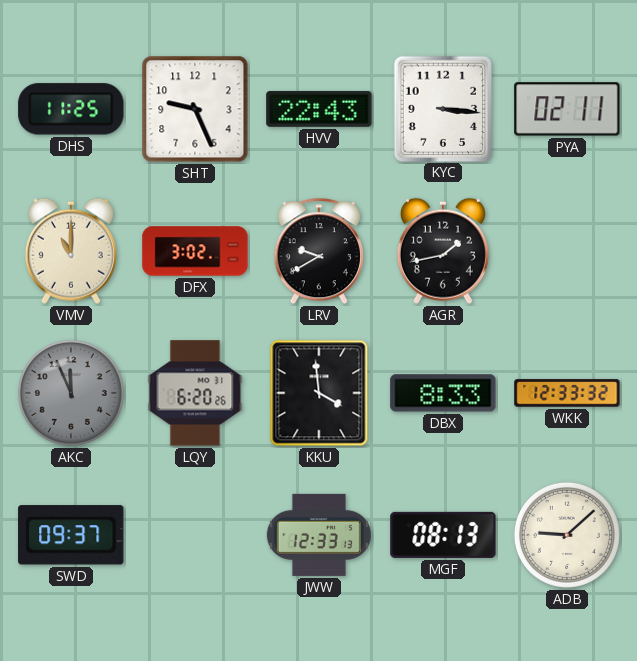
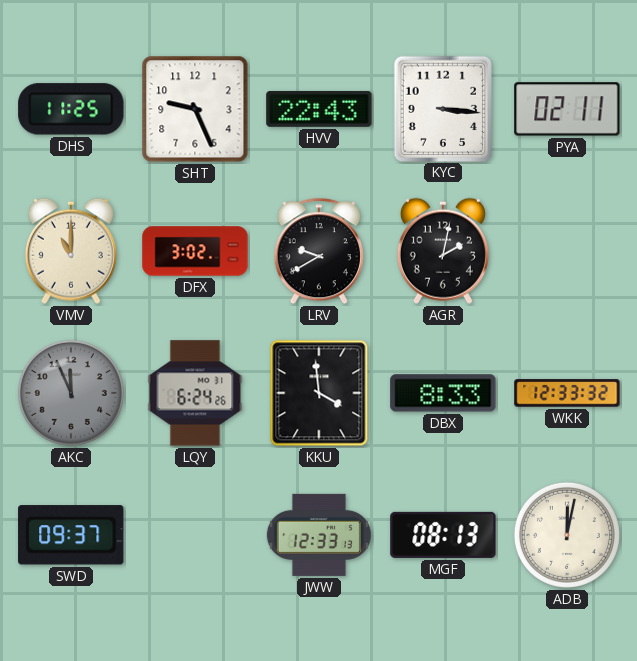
AGR: 1:43 -> 2:02 (443, 251)
LQY: 6:20 -> 6:24 (195, 393)
ADB: 9:08 -> 12:02 (567, 535)
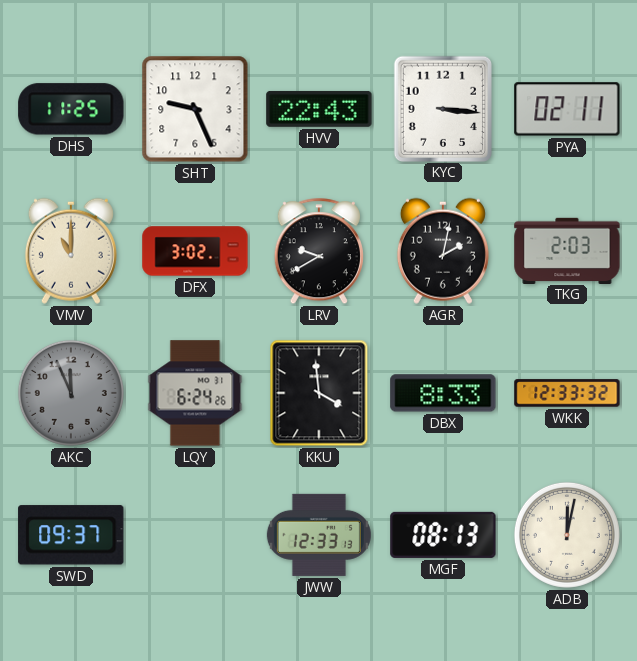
TKG: none -> 2:03 (567, 250)
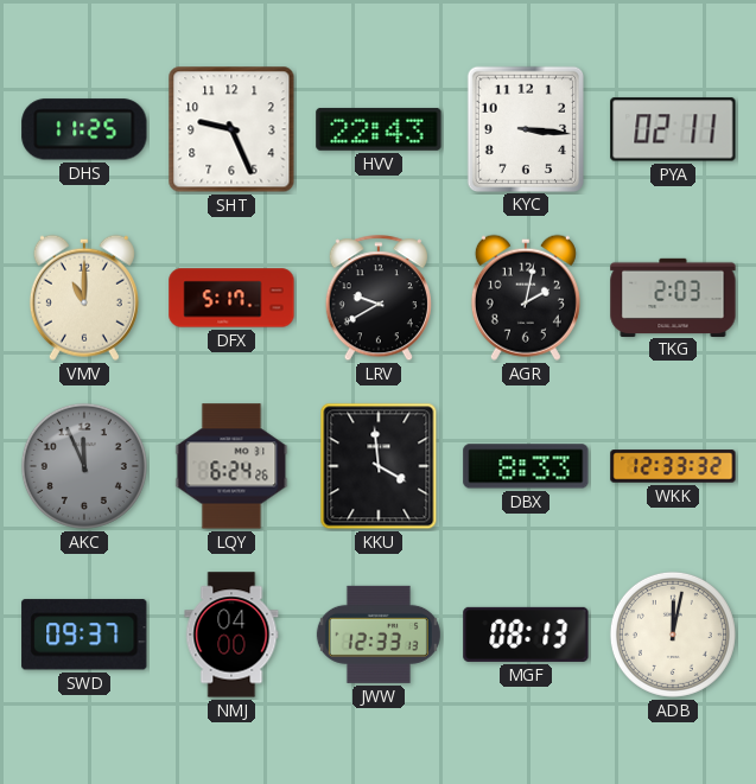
DFX: 3:02 -> 5:17 (231, 298)
NMJ: none -> 04:00 (231, 635)
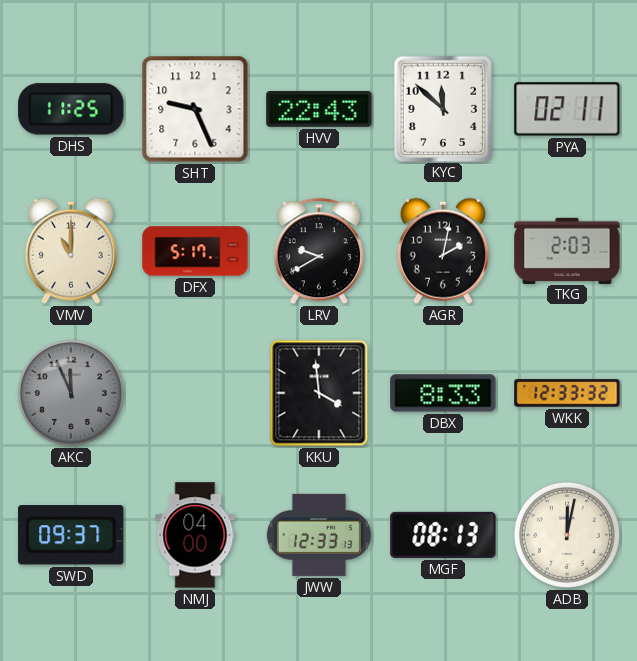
KYC: 3:16 -> 11:52 (442, 108)
LQY: 6:24 -> none (231, 466)
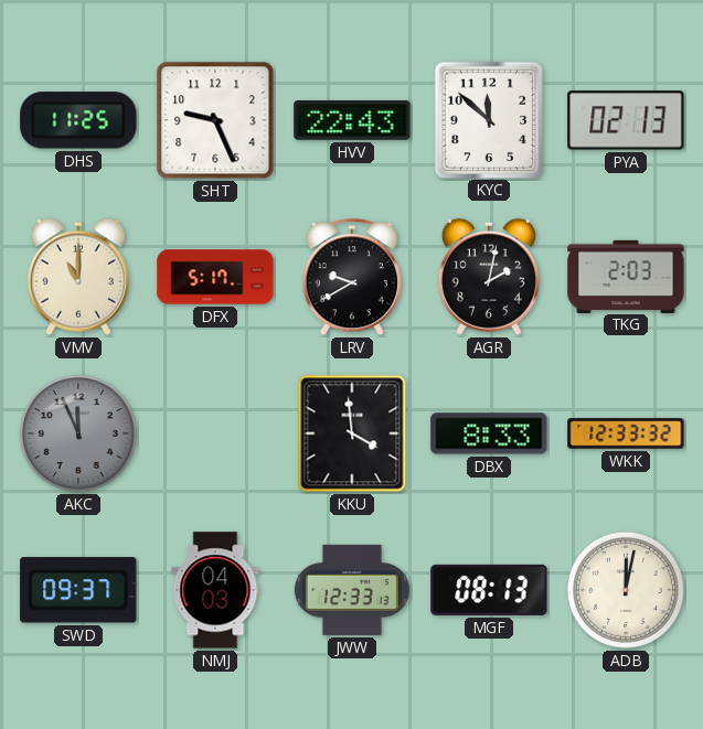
PYA: 02:11 -> 02:13 (626, 120)
NMJ: 04:00 -> 04:03 (215, 590)
